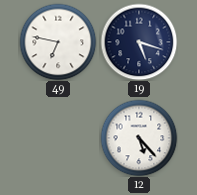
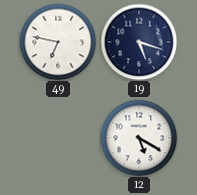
12: 5:23 -> 5:20 (139, 138)
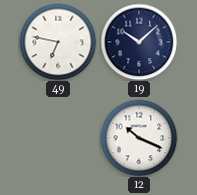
19: 5:18 -> 10:08 (139, 42)
12: 5:20 -> 10:19 (139, 138)
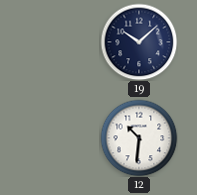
49: 6:47 -> none (58, 42)
12: 10:19 -> 10:31 (139, 138)
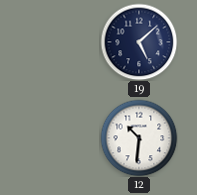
19: 10:08 -> 5:08 (139, 42)
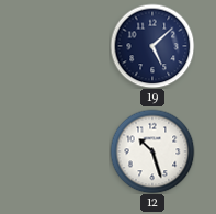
12: 10:31 -> 10:27 (152, 151)
